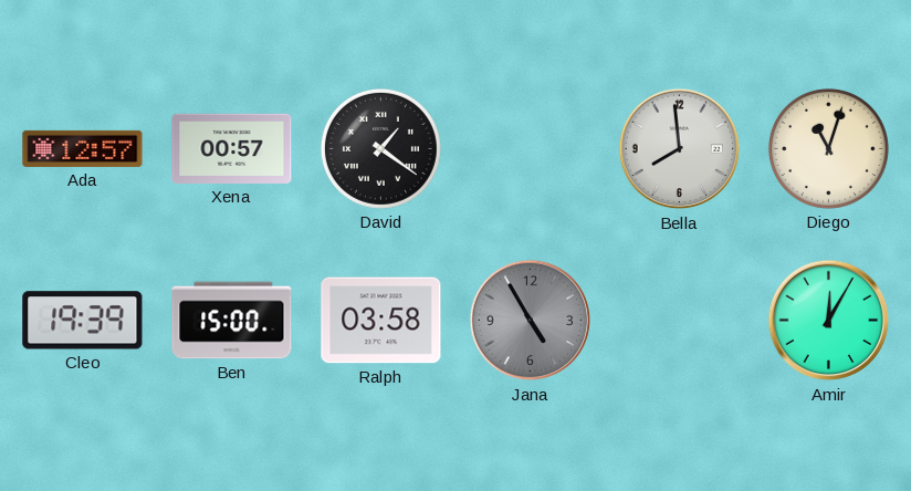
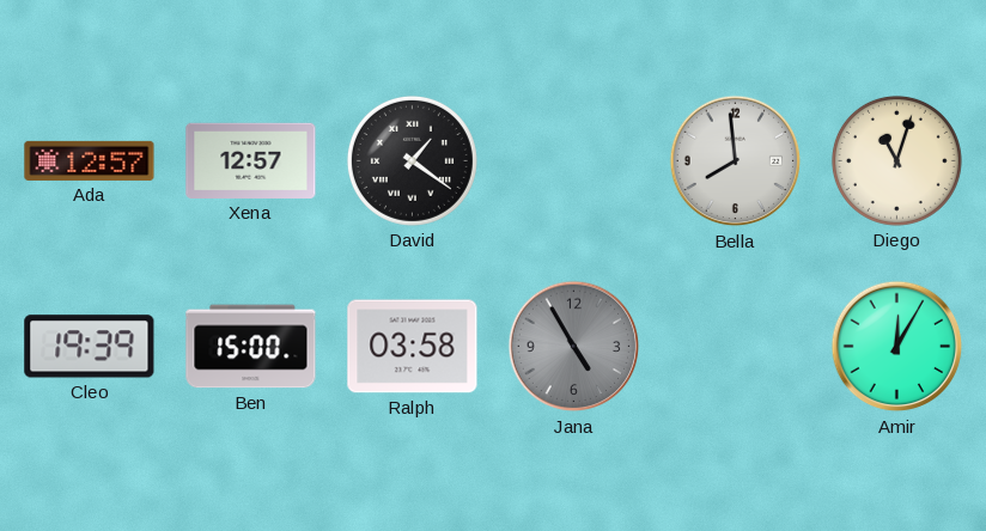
Xena: 00:57 -> 12:57 (251, 160)
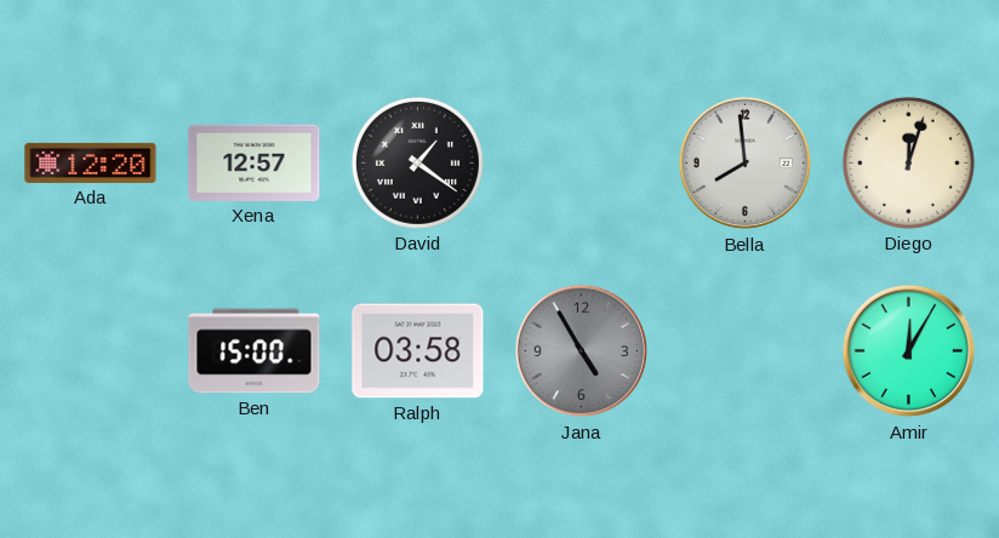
Ada: 12:57 -> 12:20 (91, 162)
Diego: 11:03 -> 12:03 (908, 162)
Cleo: 19:39 -> none (90, 347)
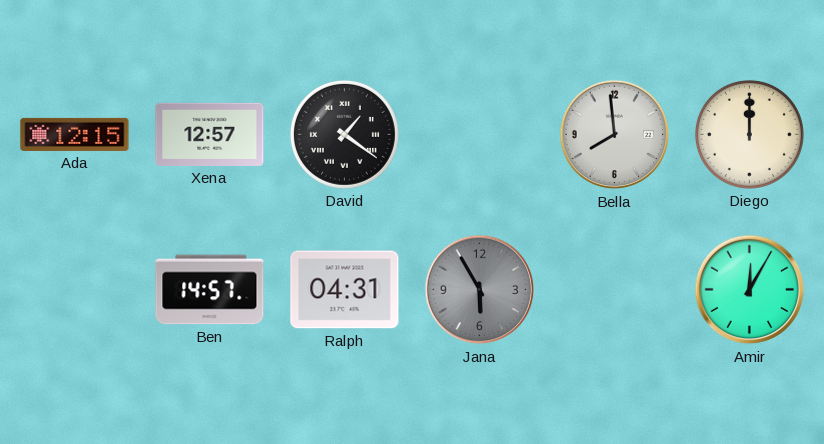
Ada: 12:20 -> 12:15 (75, 134)
Diego: 12:03 -> 12:00 (749, 134)
Ben: 15:00 -> 14:57 (210, 290)
Ralph: 03:58 -> 04:31 (345, 290)
Jana: 4:55 -> 5:55 (480, 290)
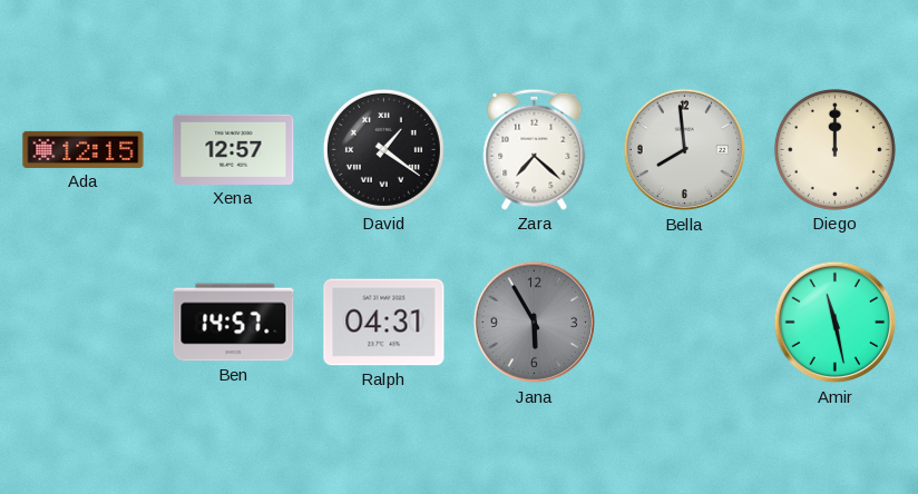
Zara: none -> 7:22 (535, 149)
Amir: 12:05 -> 11:28 (836, 323)
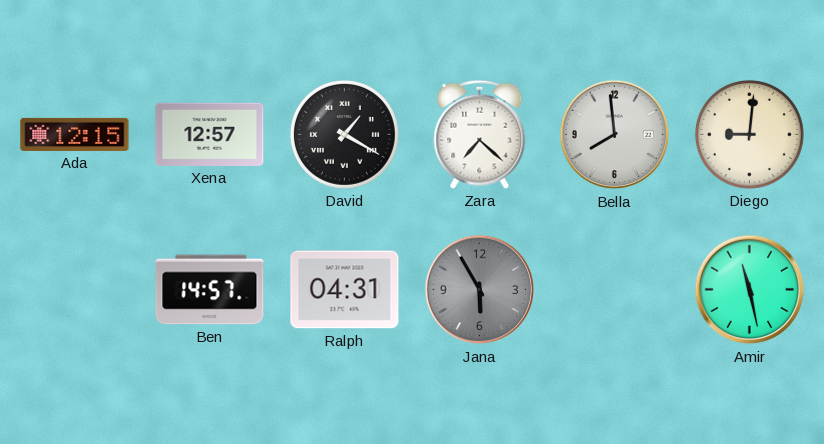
David: 1:21 -> 1:20 (344, 134)
Diego: 12:00 -> 9:01 (749, 134)
